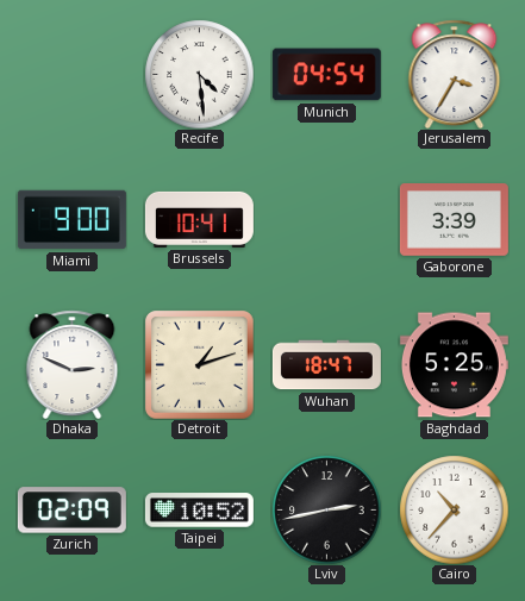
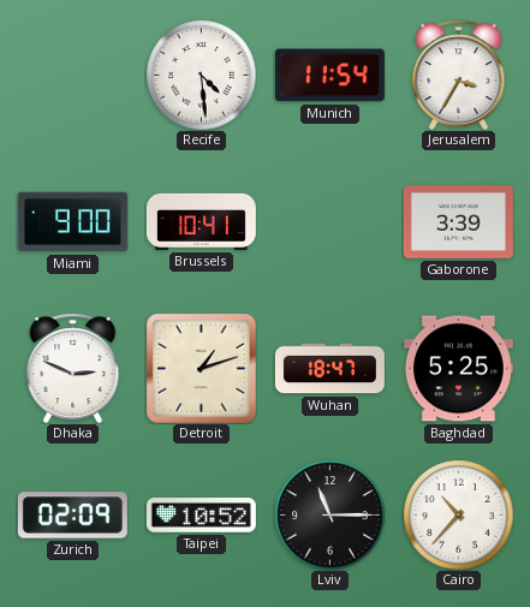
Munich: 04:54 -> 11:54 (329, 76)
Lviv: 2:43 -> 11:15 (329, 514)
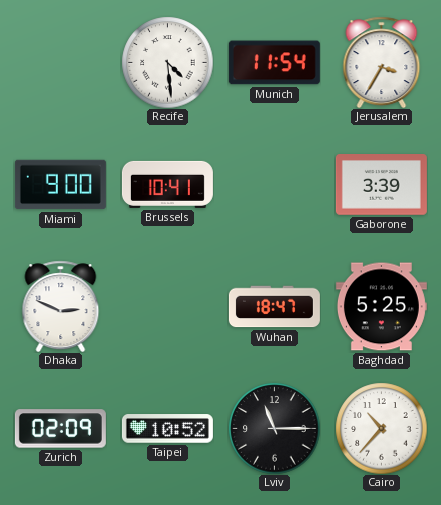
Detroit: 1:12 -> none (201, 368)
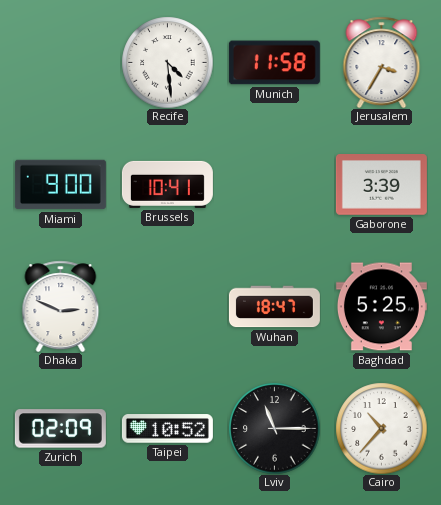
Munich: 11:54 -> 11:58 (274, 63)
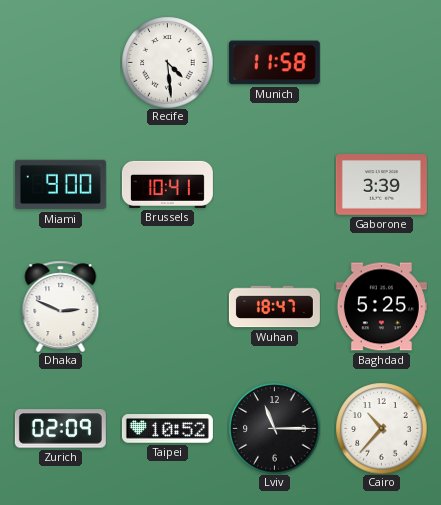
Jerusalem: 3:35 -> none (382, 62)
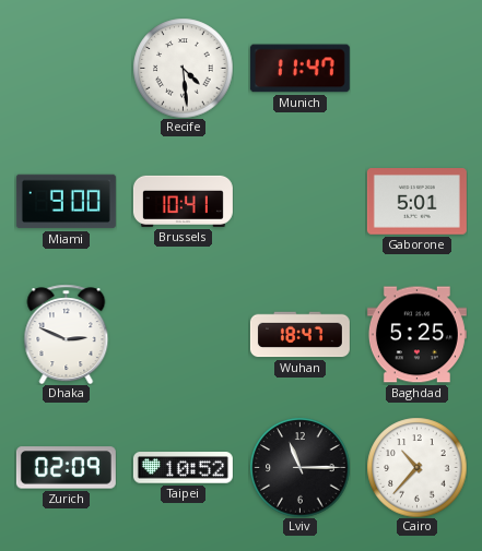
Munich: 11:58 -> 11:47 (299, 69)
Gaborone: 3:39 -> 5:01 (416, 202)
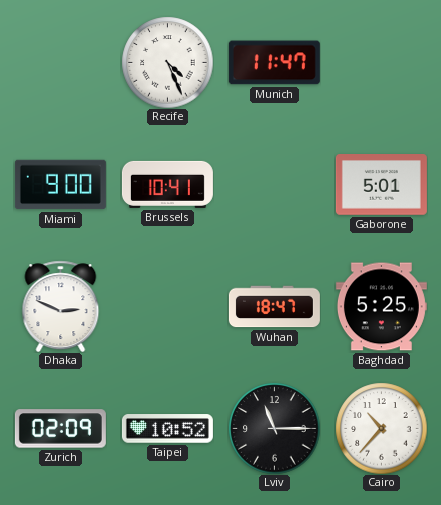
Recife: 4:29 -> 4:26 (167, 62)
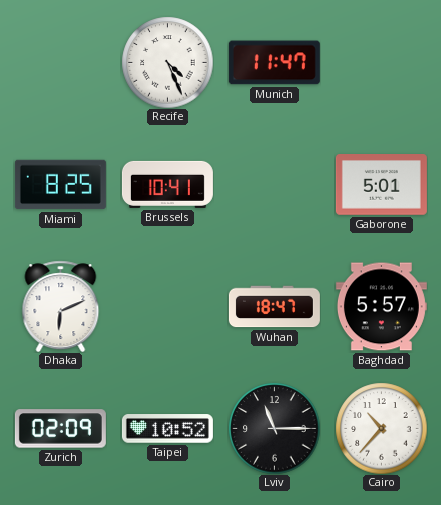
Miami: 9:00 -> 8:25 (60, 185)
Dhaka: 2:49 -> 6:11 (61, 306)
Baghdad: 5:25 -> 5:57 (381, 307)
